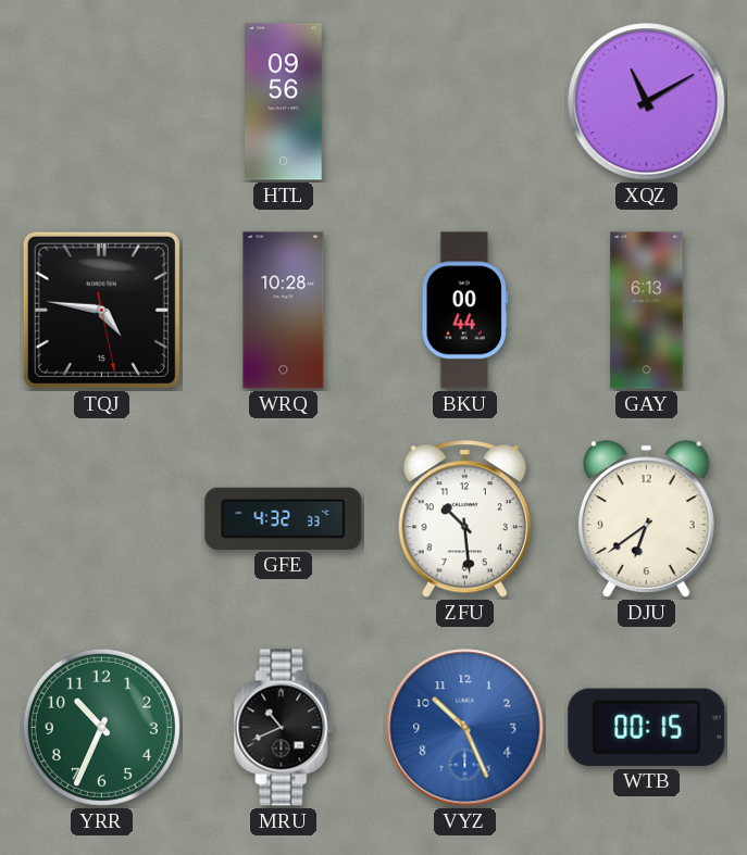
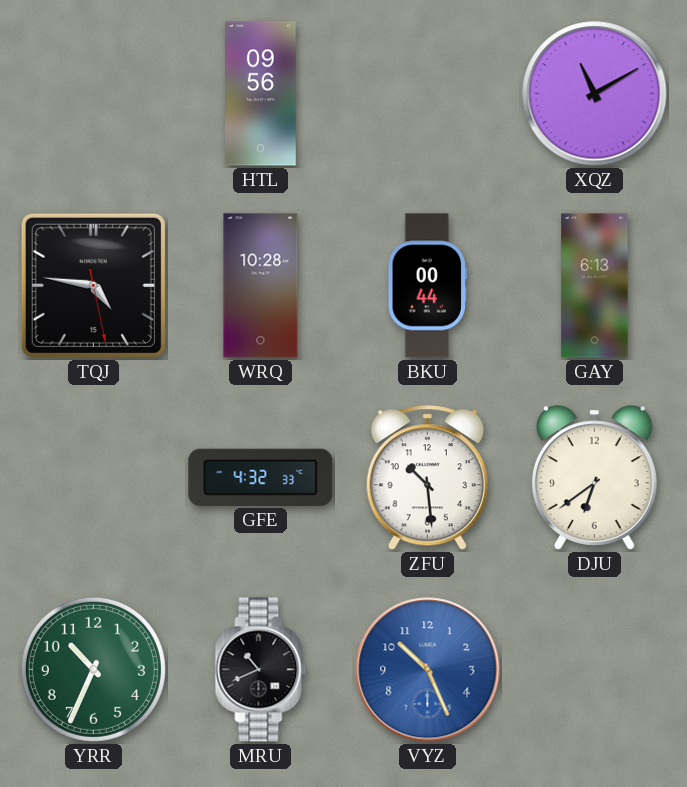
WTB: 00:15 -> none (647, 727)
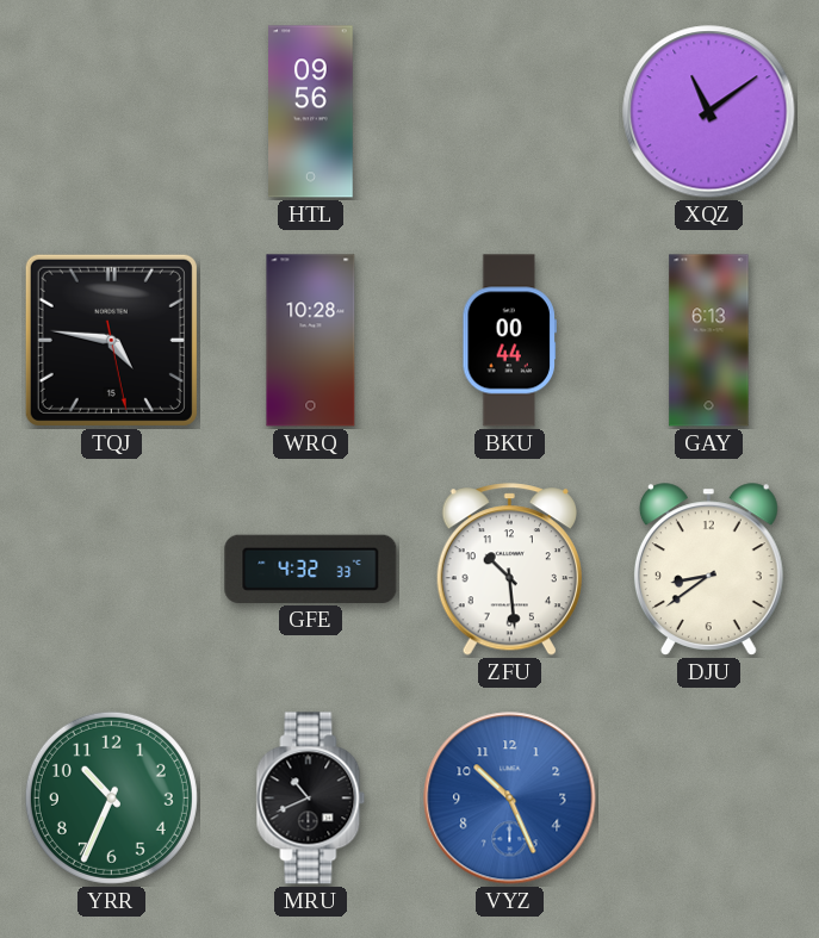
XQZ: 11:10 -> 11:09 (709, 112)
DJU: 6:39 -> 8:39 (708, 570)
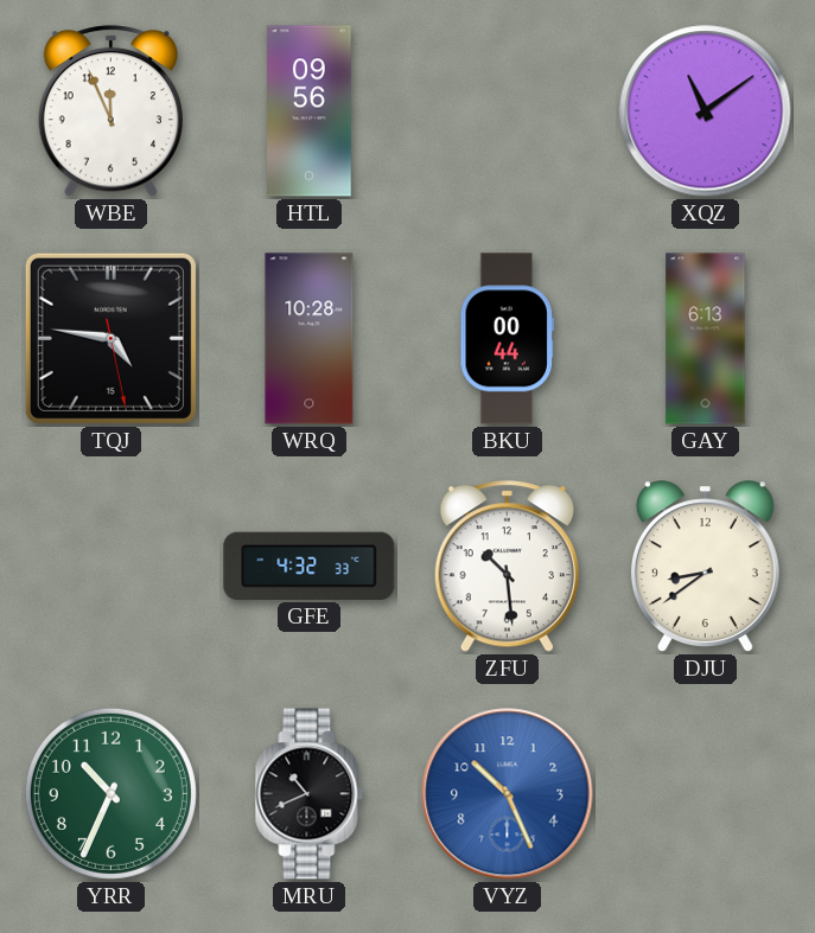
WBE: none -> 11:56 (110, 111)
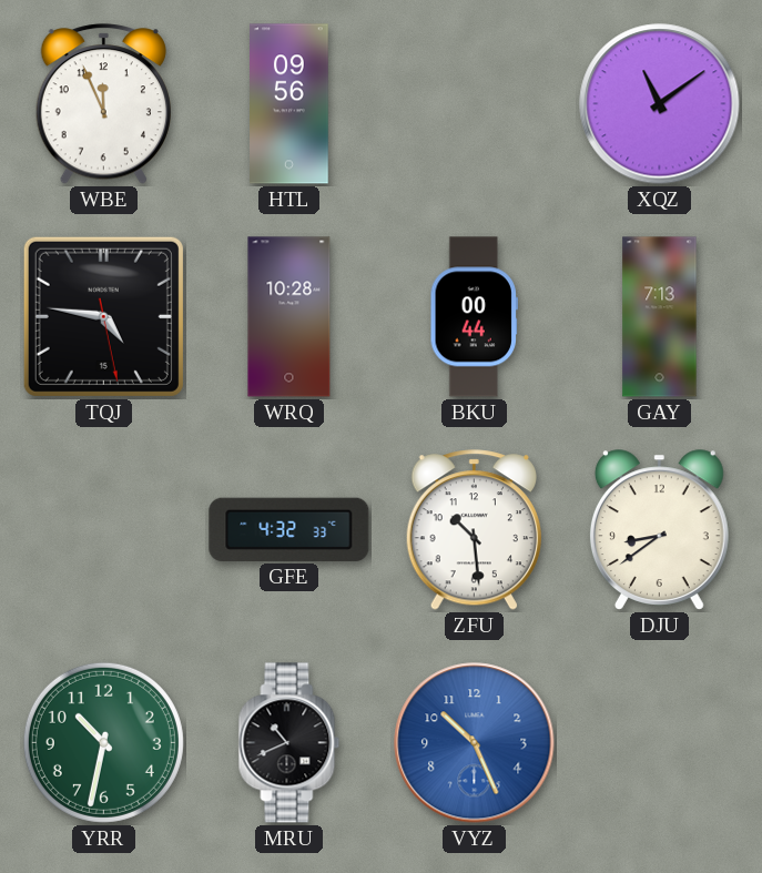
GAY: 6:13 -> 7:13 (660, 317)
YRR: 10:34 -> 10:32 (103, 742)
